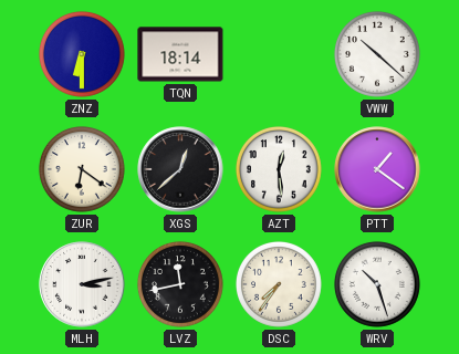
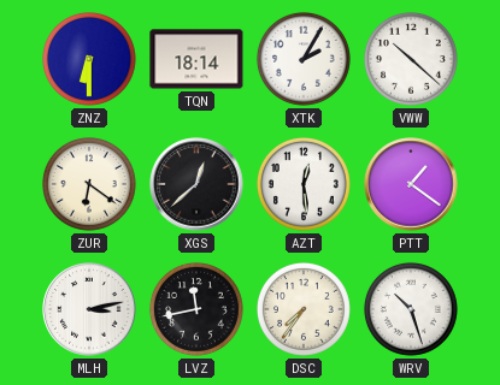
XTK: none -> 2:05 (304, 59)
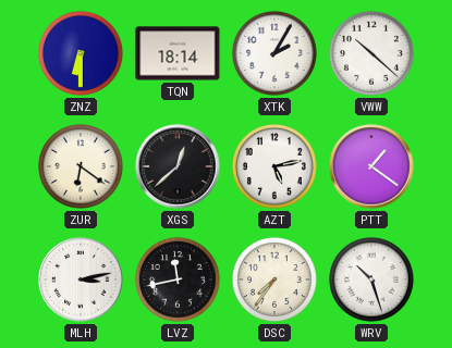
AZT: 12:29 -> 5:13 (274, 166)
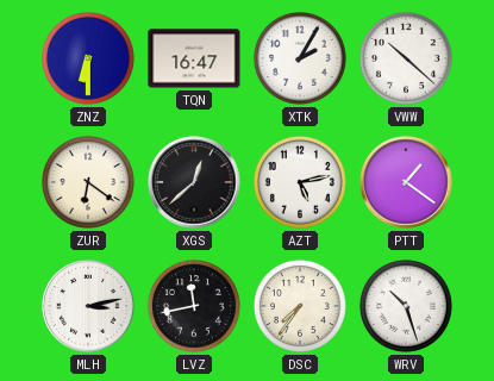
TQN: 18:14 -> 16:47 (194, 58)
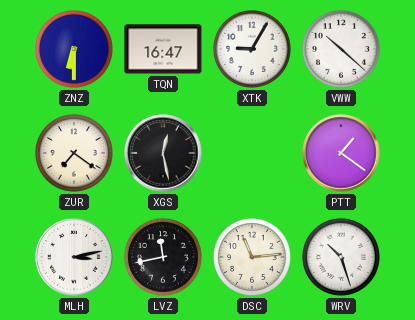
XTK: 2:05 -> 9:05 (252, 49)
ZUR: 6:21 -> 7:21 (74, 153)
XGS: 12:38 -> 12:28 (163, 153)
AZT: 5:13 -> none (300, 182)
DSC: 7:36 -> 11:14 (252, 257)
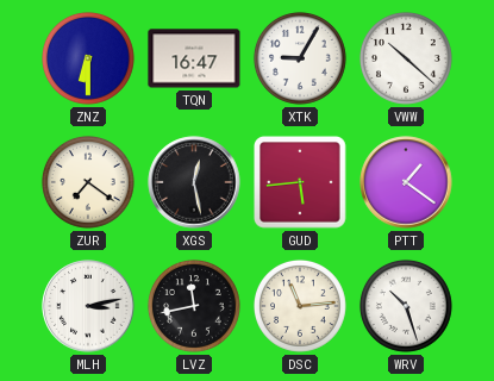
GUD: none -> 5:44 (301, 183)
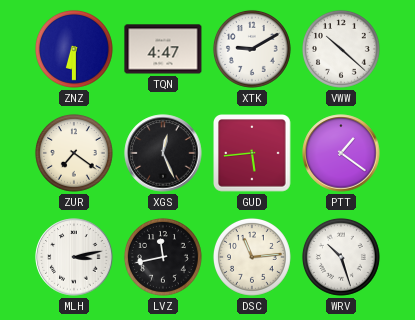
TQN: 16:47 -> 4:47 (163, 49)
XTK: 9:05 -> 9:10 (252, 49)
XGS: 12:28 -> 12:26 (163, 153)
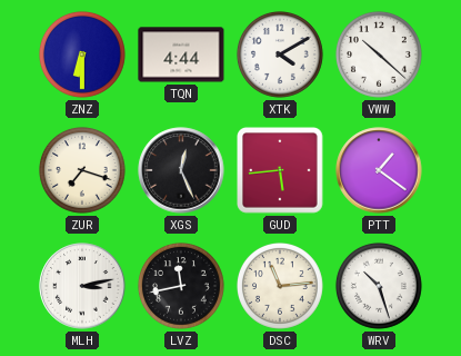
TQN: 4:47 -> 4:44 (181, 55)
XTK: 9:10 -> 4:10 (280, 55)
ZUR: 7:21 -> 7:18 (82, 170)
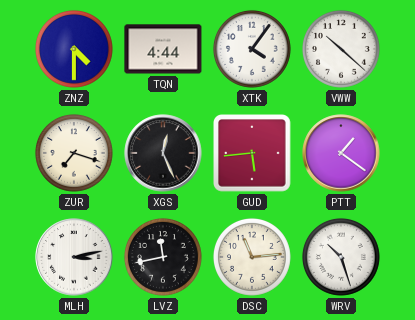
ZNZ: 6:30 -> 4:30 (74, 49)
XTK: 4:10 -> 4:06 (252, 49)
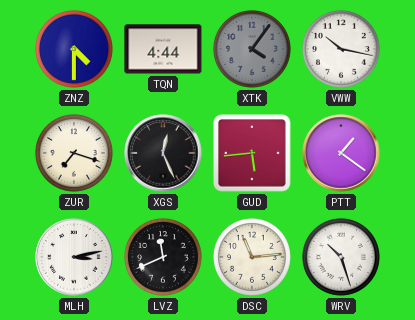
XTK dial: white -> grey (252, 49)
VWW: 10:22 -> 10:17 (341, 49)
LVZ: 11:43 -> 11:41 (163, 257)
